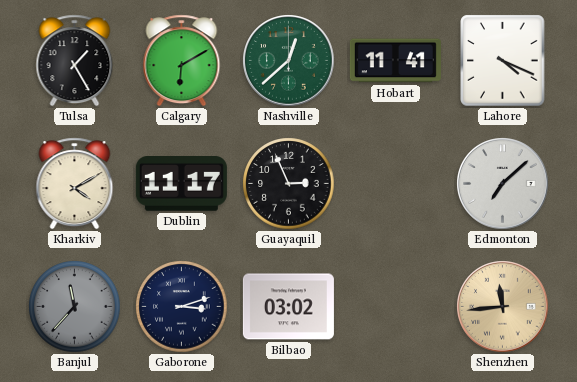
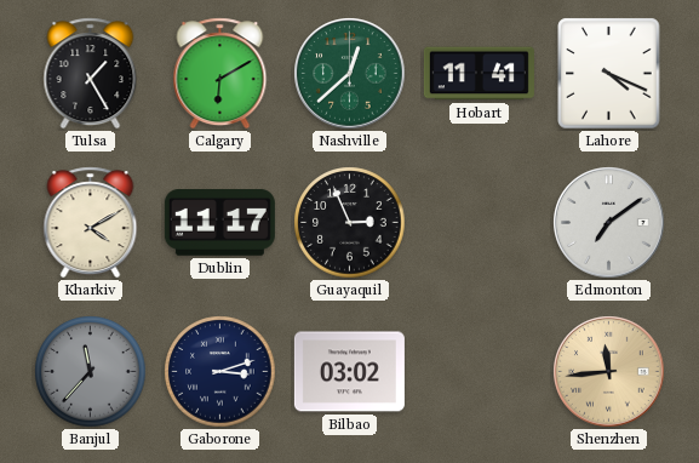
Edmonton: 7:08 -> 7:09 (609, 223)
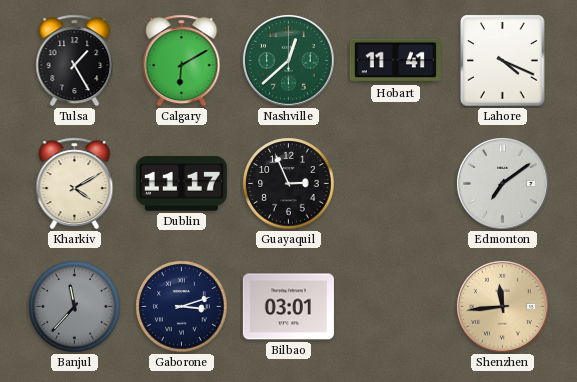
Bilbao: 03:02 -> 03:01 (288, 307)
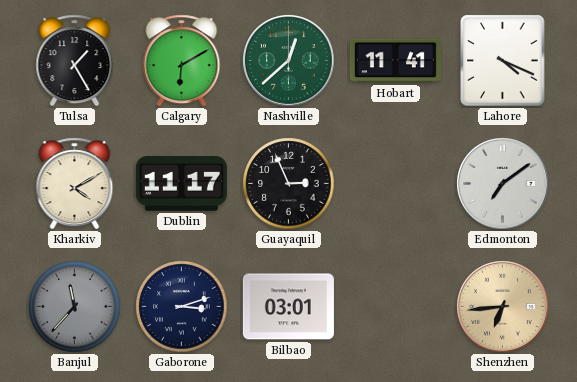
Shenzhen: 11:44 -> 6:44 (503, 307)
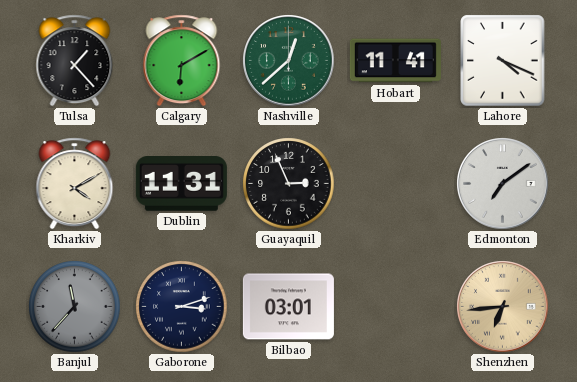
Tulsa: 1:25 -> 1:23 (75, 61)
Dublin: 11:17 -> 11:31 (181, 184)
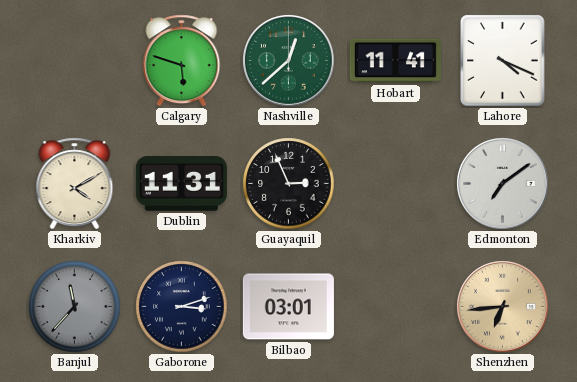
Tulsa: 1:23 -> none (75, 61)
Calgary: 6:10 -> 5:48 (182, 61)
